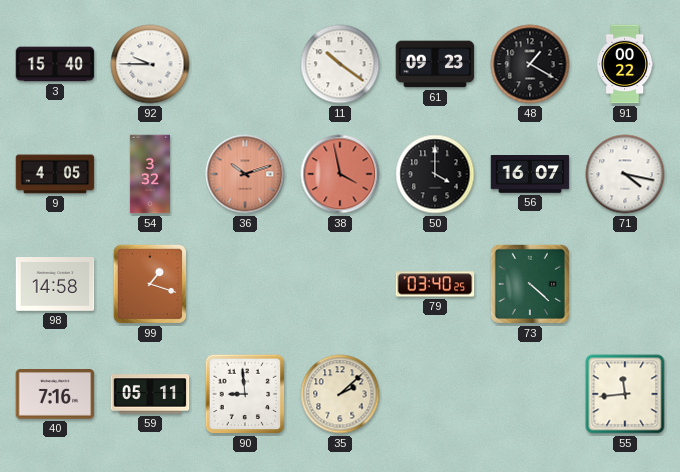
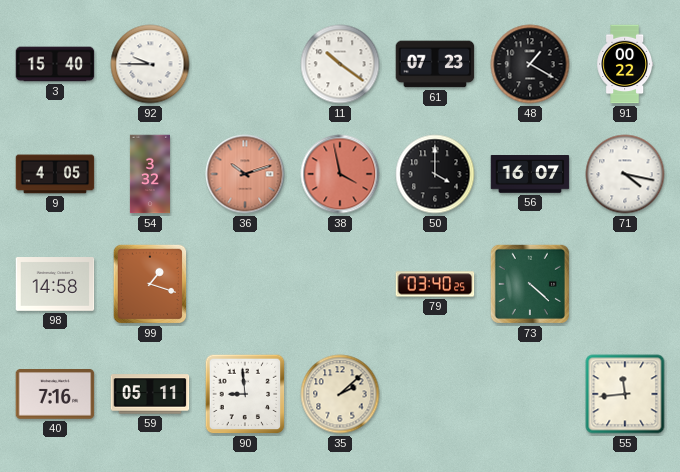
61: 09:23 -> 07:23 (435, 64)
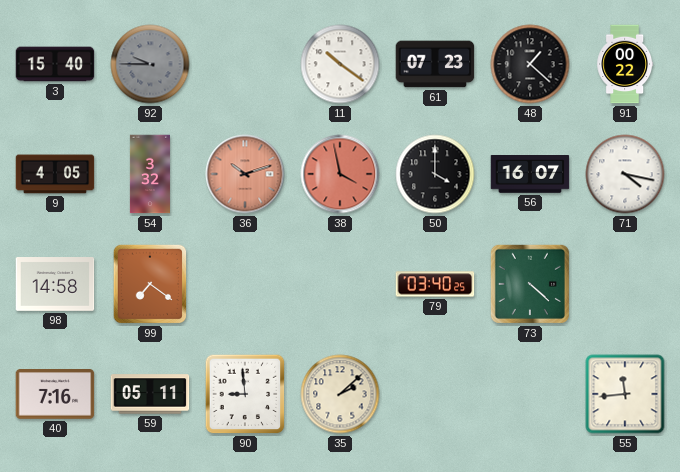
92 dial: white -> grey (150, 64)
48: 1:20 -> 1:22 (530, 64)
99: 1:18 -> 7:21 (150, 284)
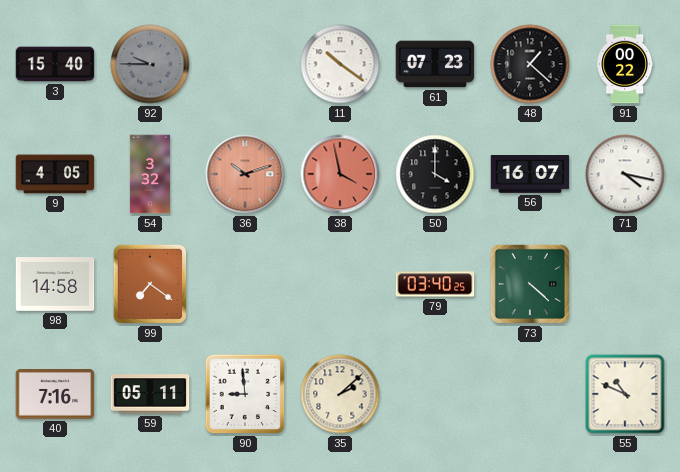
55: 11:44 -> 10:49 (625, 394)
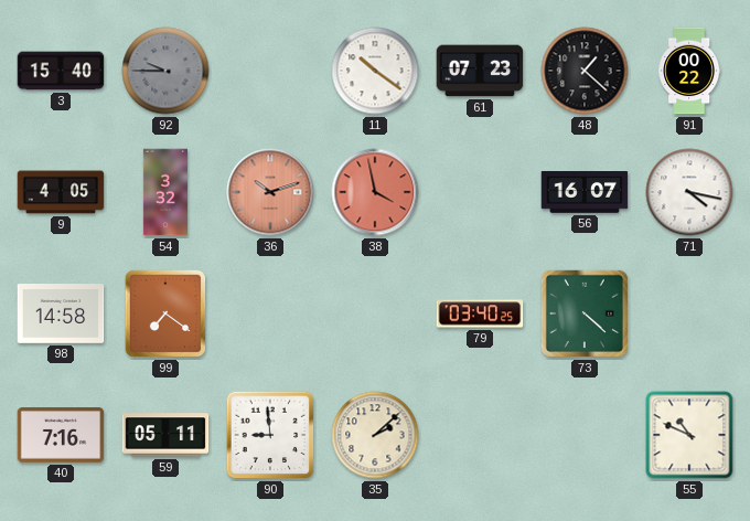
50: 4:00 -> none (435, 174)
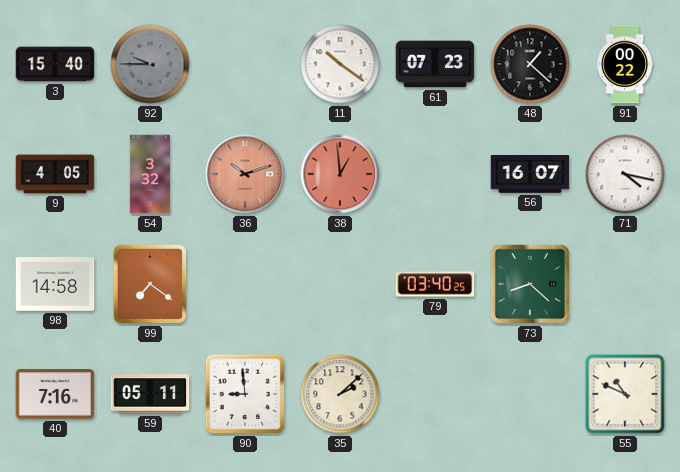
38: 3:58 -> 12:59 (340, 174)
73: 4:22 -> 8:22 (530, 284)
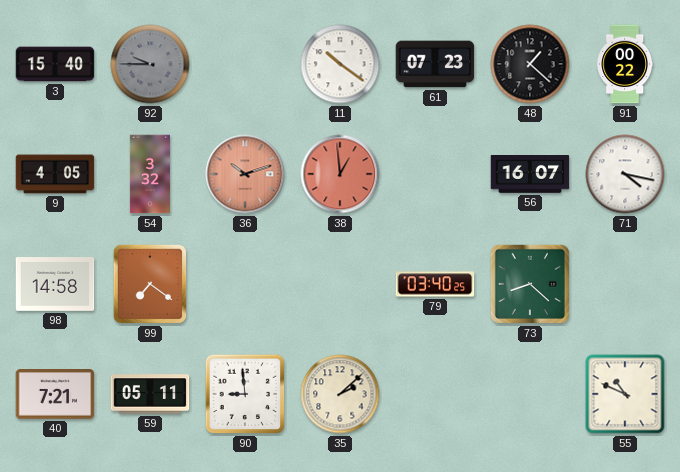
40: 7:16 -> 7:21 (55, 394)
